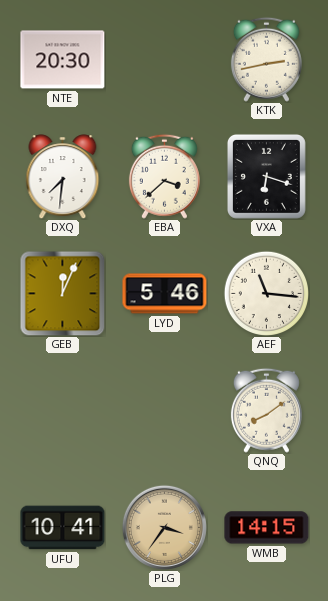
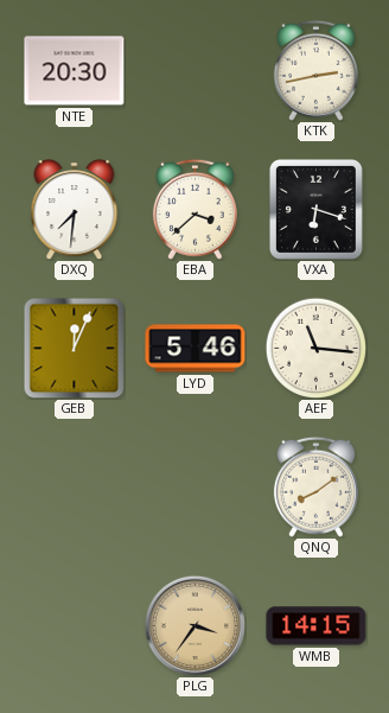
UFU: 10:41 -> none (63, 528)
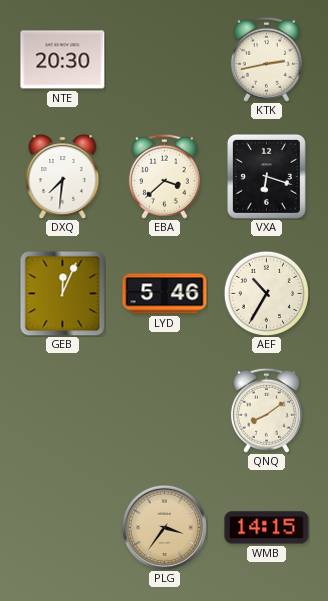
AEF: 11:16 -> 10:35 (266, 293)
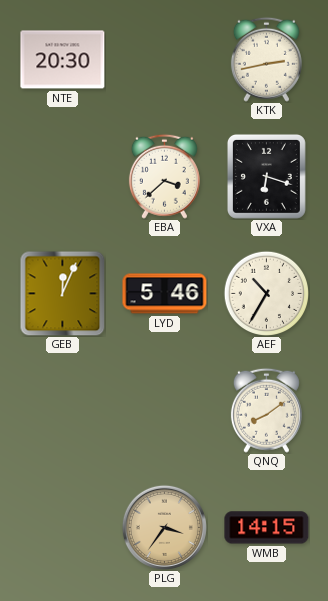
DXQ: 7:31 -> none (63, 177)
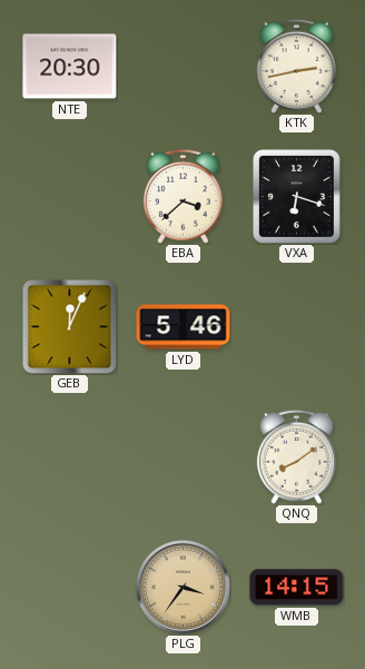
AEF: 10:35 -> none (266, 293)
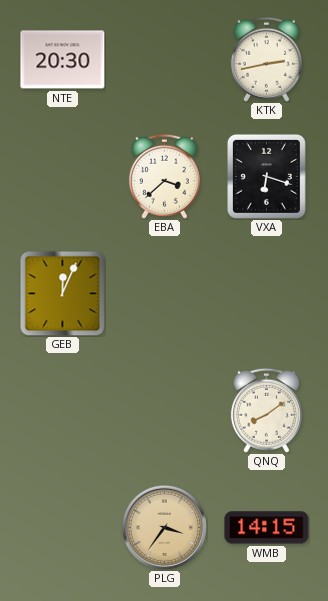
LYD: 5:46 -> none (184, 327)
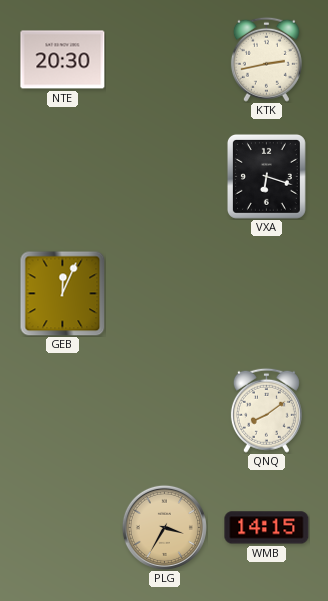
EBA: 3:38 -> none (164, 176)
PLG: 3:36 -> 3:35 (164, 527)
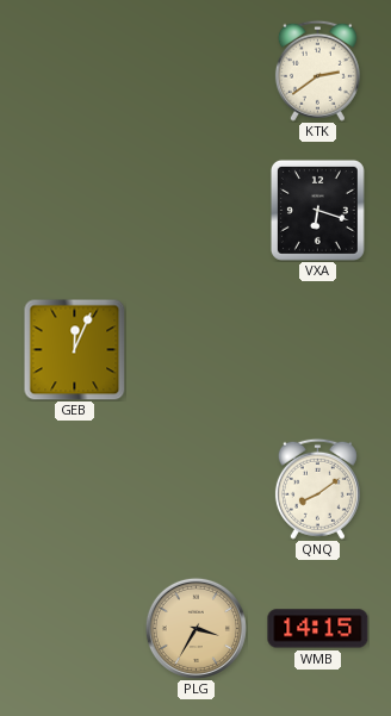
NTE: 20:30 -> none (63, 60)
KTK: 2:43 -> 2:39 (317, 70)
